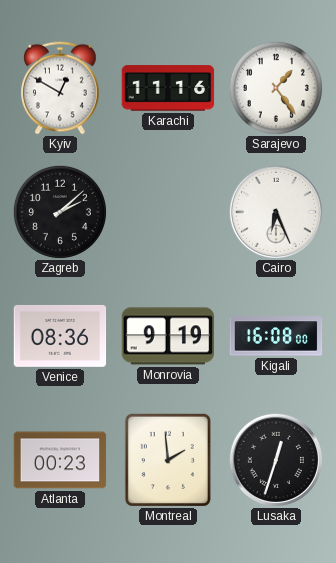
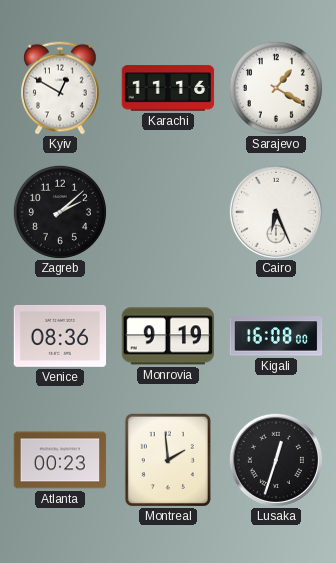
Sarajevo: 1:24 -> 1:20 (276, 88)
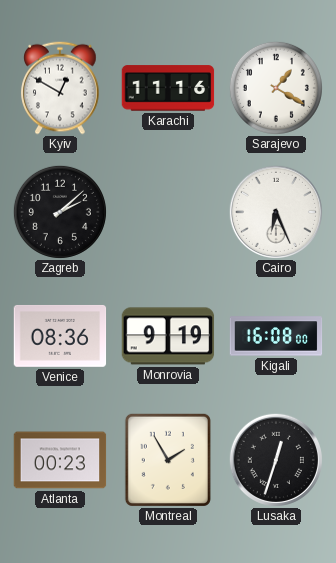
Montreal: 1:59 -> 1:55 (168, 460)
